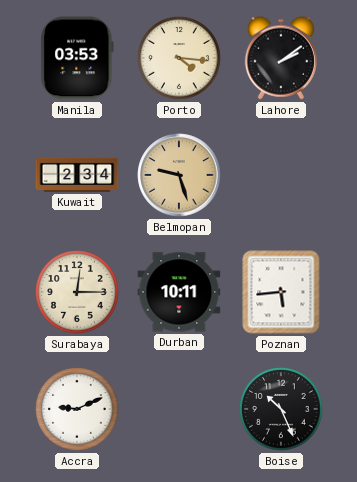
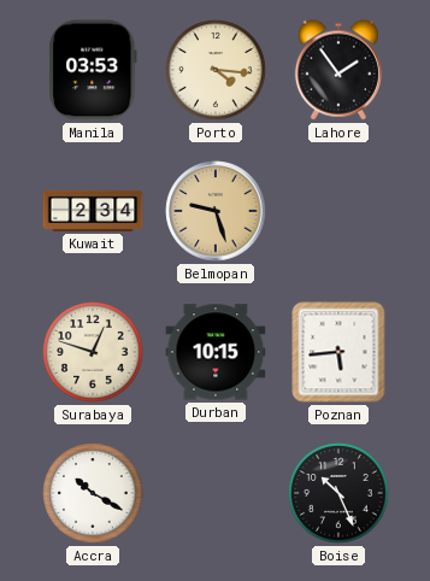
Lahore: 2:09 -> 1:54 (338, 70)
Surabaya: 12:15 -> 12:48 (93, 352)
Durban: 10:11 -> 10:15 (216, 352)
Accra: 9:11 -> 10:20 (93, 493)
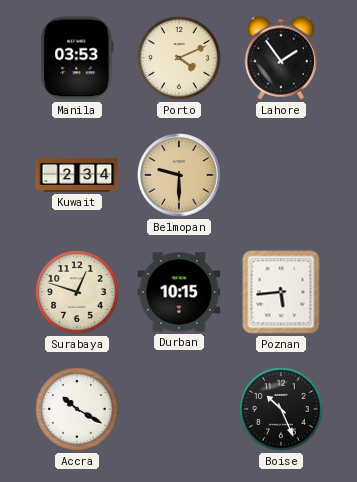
Porto: 4:16 -> 4:11 (179, 58)
Belmopan: 9:27 -> 9:30 (179, 175)
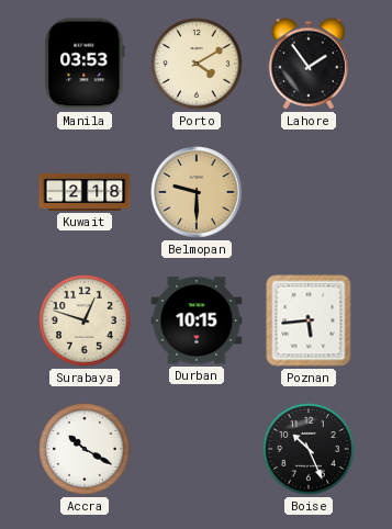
Porto: 4:11 -> 4:10 (197, 64)
Kuwait: 2:34 -> 2:18 (85, 192)
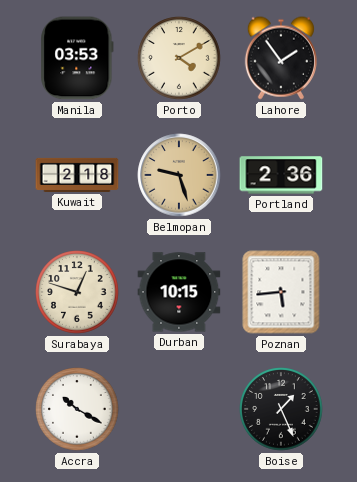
Belmopan: 9:30 -> 9:27 (179, 175)
Portland: none -> 2:36 (281, 175)
Boise: 10:26 -> 1:26 (281, 409)
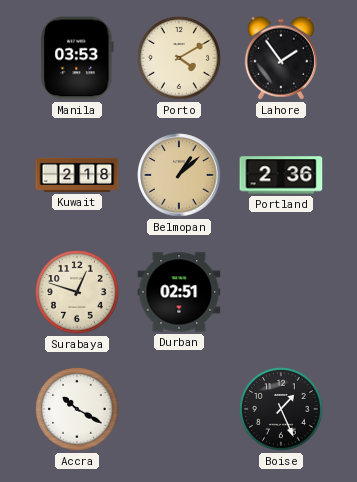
Belmopan: 9:27 -> 1:08 (179, 175)
Durban: 10:15 -> 02:51 (179, 292)
Poznan: 5:44 -> none (281, 292)
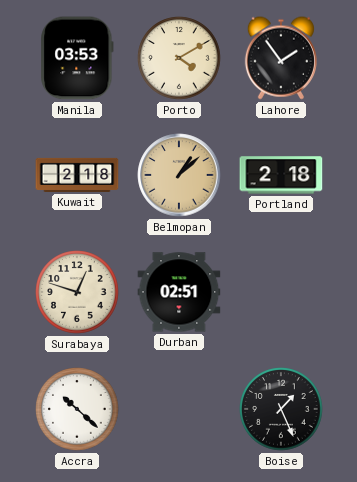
Portland: 2:36 -> 2:18 (281, 175)
Accra: 10:20 -> 10:22 (77, 409)
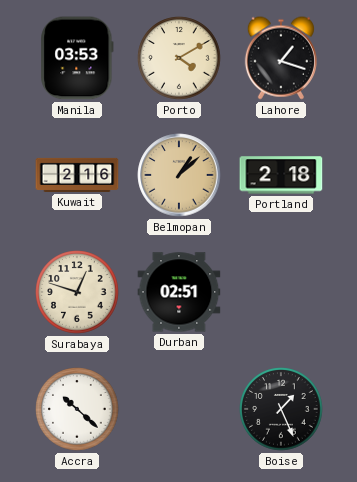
Lahore: 1:54 -> 1:18 (281, 58)
Kuwait: 2:18 -> 2:16 (77, 175)
